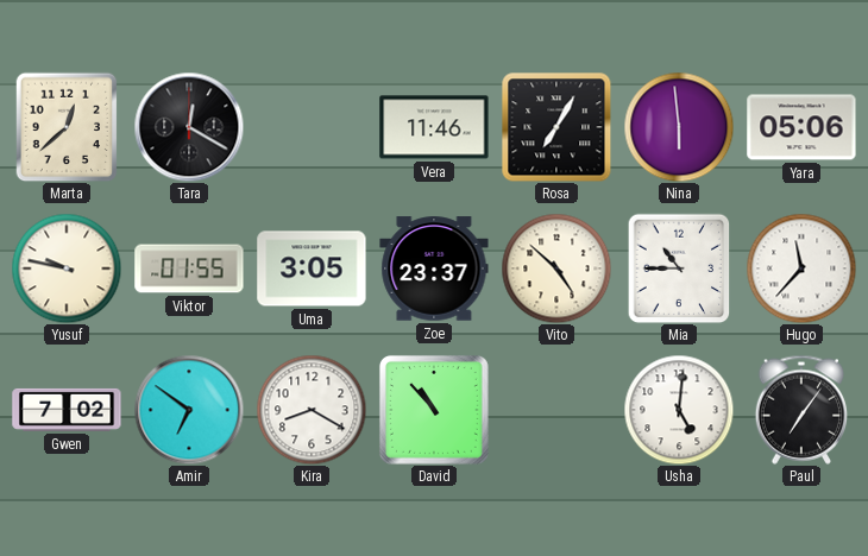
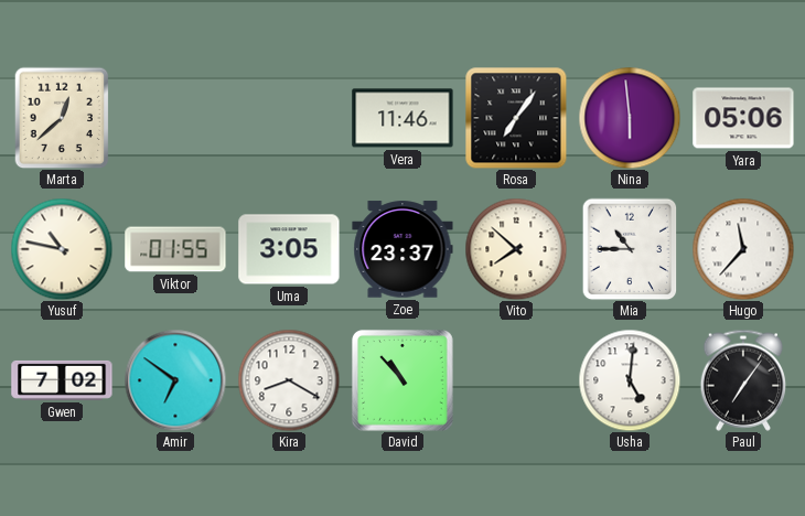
Tara: 12:20 -> none (189, 127)
Rosa: 7:05 -> 7:06 (516, 118)
Yusuf: 9:47 -> 10:47 (62, 249)
Vito: 4:52 -> 7:52 (516, 249)
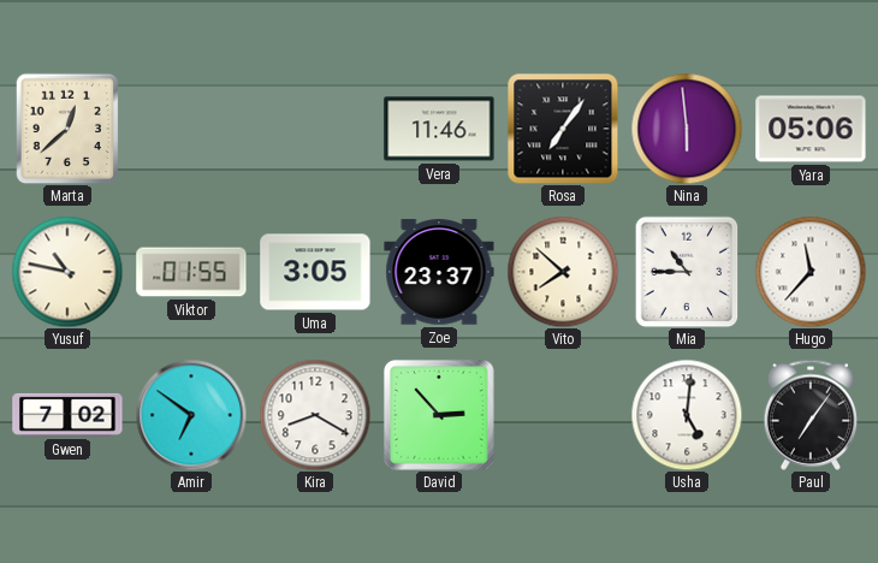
David: 10:53 -> 2:53 (439, 415)
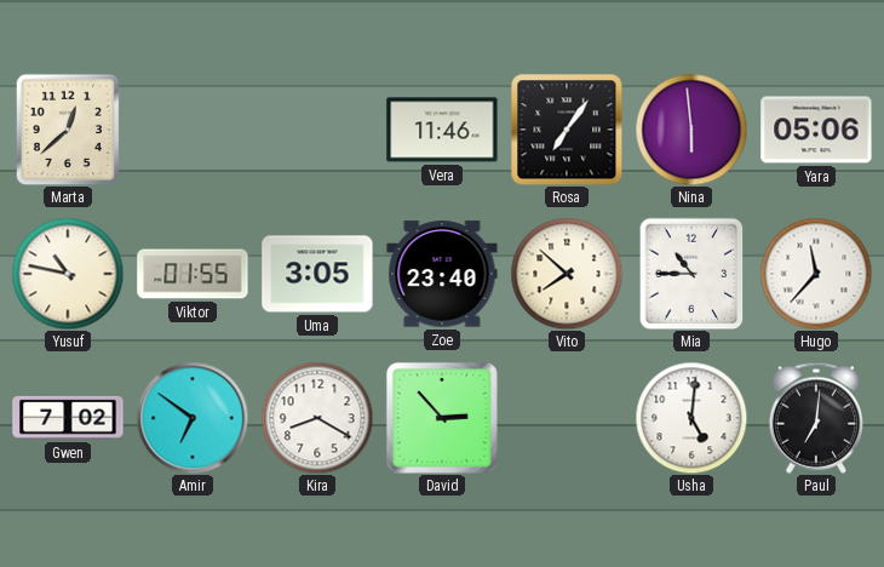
Zoe: 23:37 -> 23:40 (442, 274)
Paul: 7:06 -> 7:01 (815, 418)
